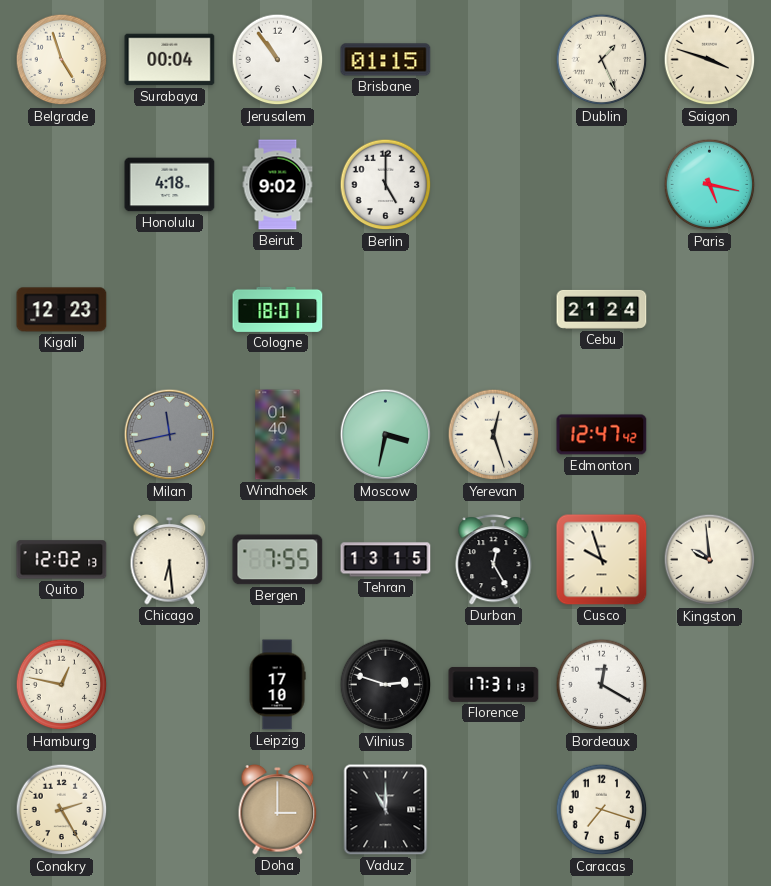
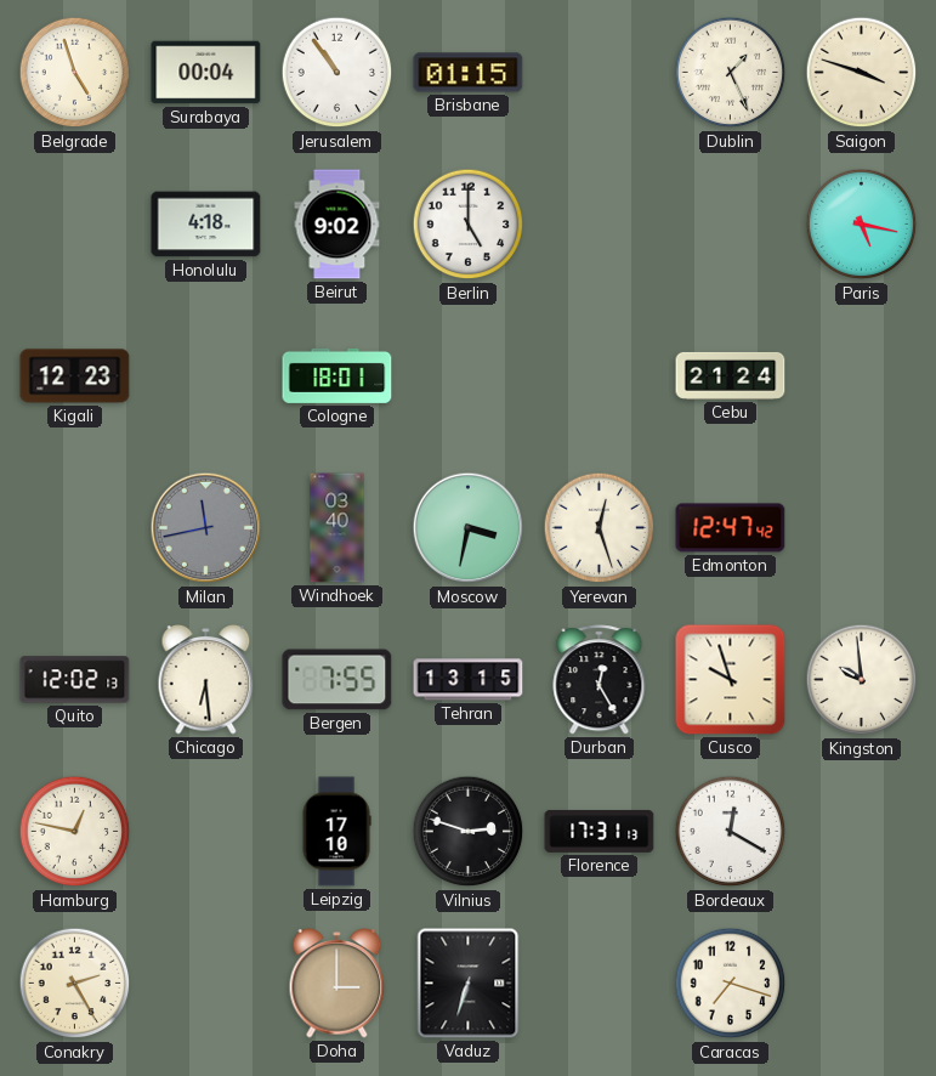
Windhoek: 01:40 -> 03:40 (337, 528)
Vaduz: 11:00 -> 6:33 (469, 984)
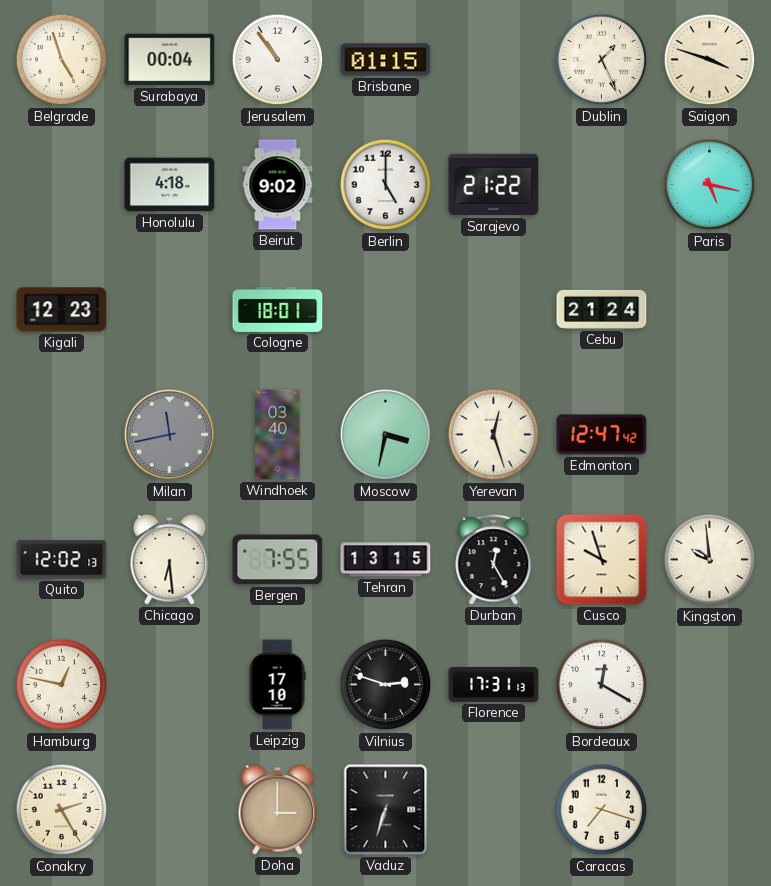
Sarajevo: none -> 21:22 (494, 185)
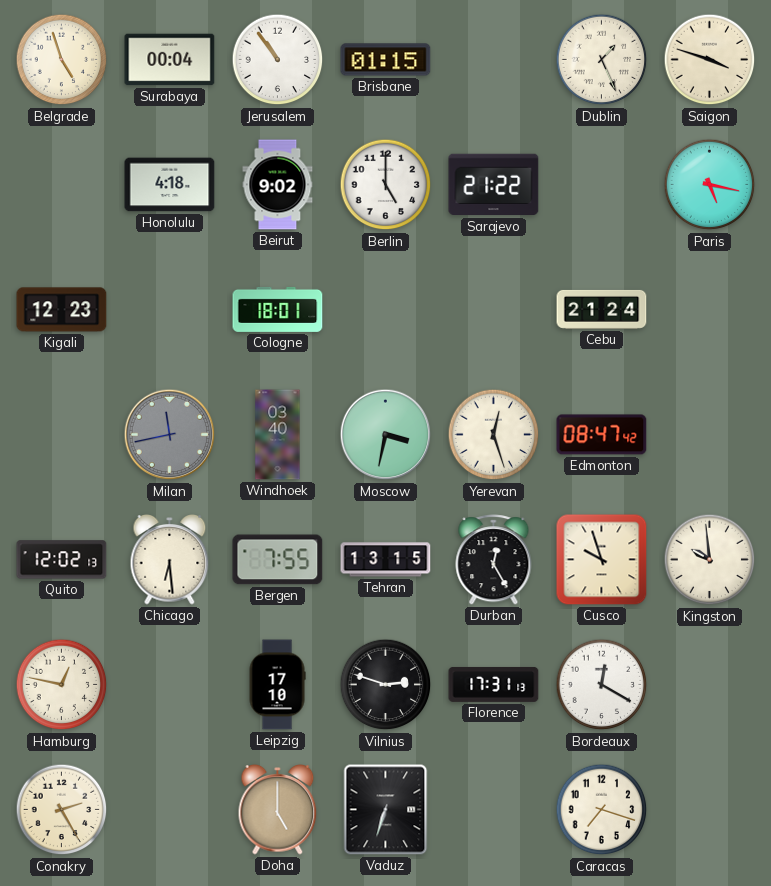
Edmonton: 12:47 -> 08:47 (602, 435)
Doha: 3:00 -> 5:00 (278, 810)
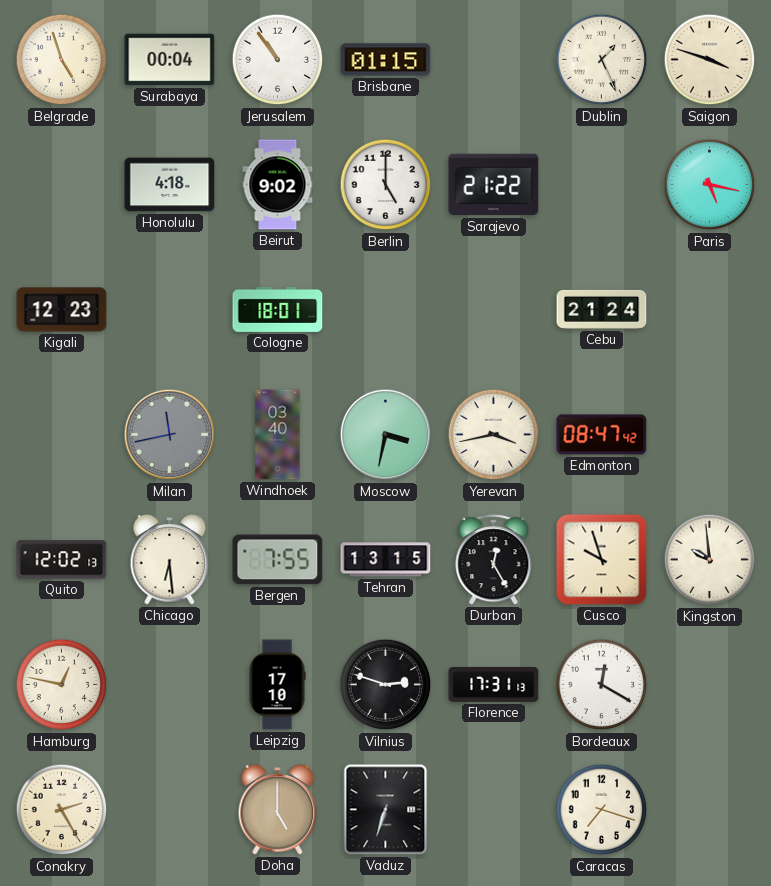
Yerevan: 12:27 -> 3:43 (494, 435)
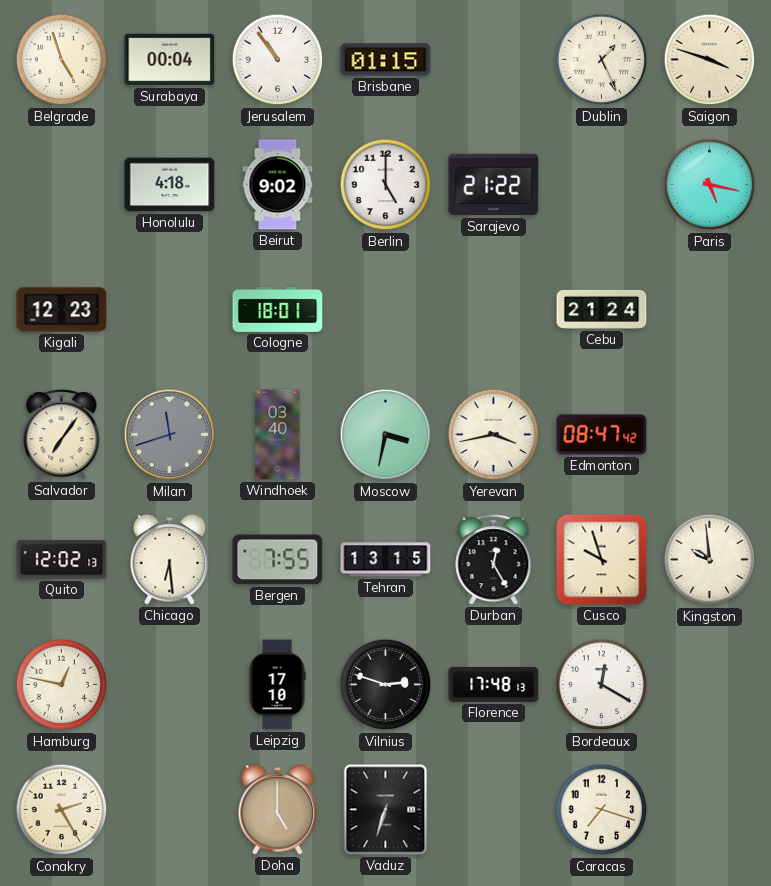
Salvador: none -> 7:06 (62, 435)
Milan: 11:43 -> 11:42 (170, 435)
Florence: 17:31 -> 17:48 (494, 684)
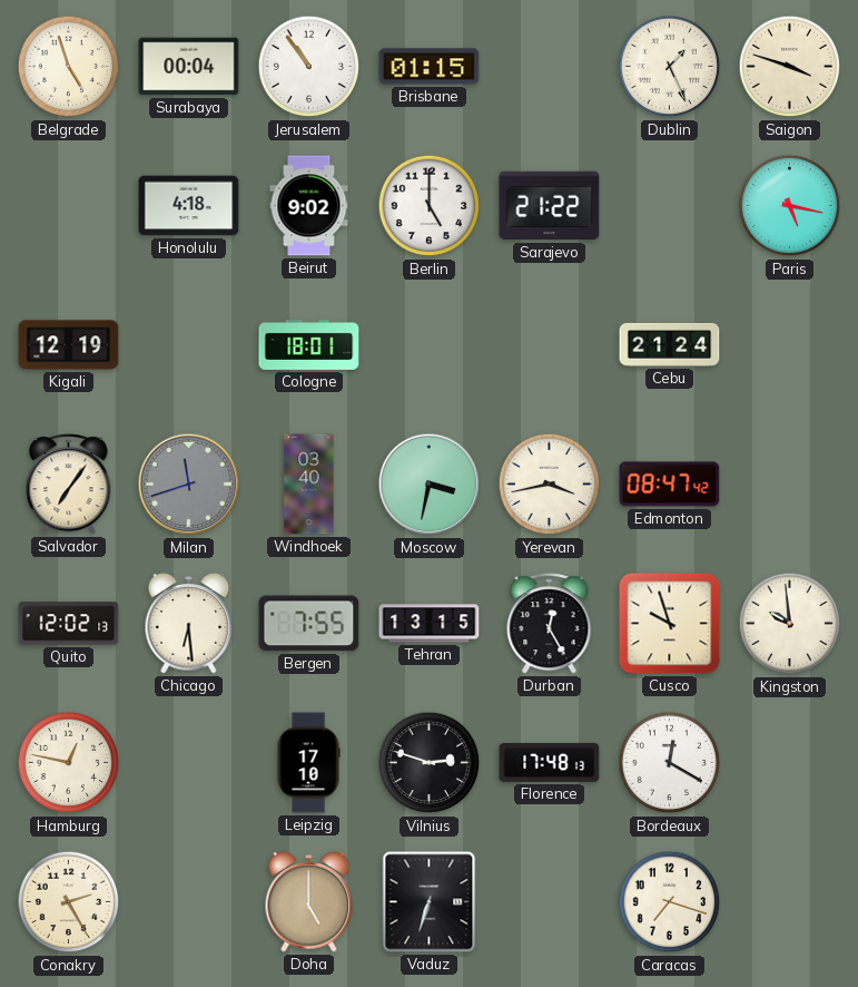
Kigali: 12:23 -> 12:19 (69, 345)
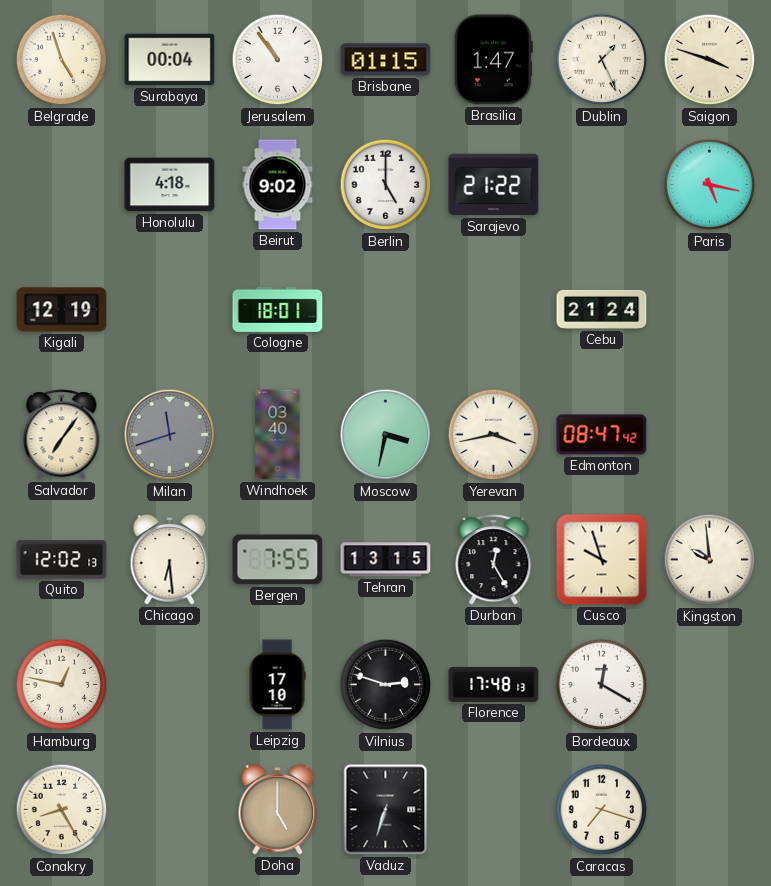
Brasilia: none -> 1:47 (493, 60)
Conakry: 2:25 -> 8:25 (62, 810)
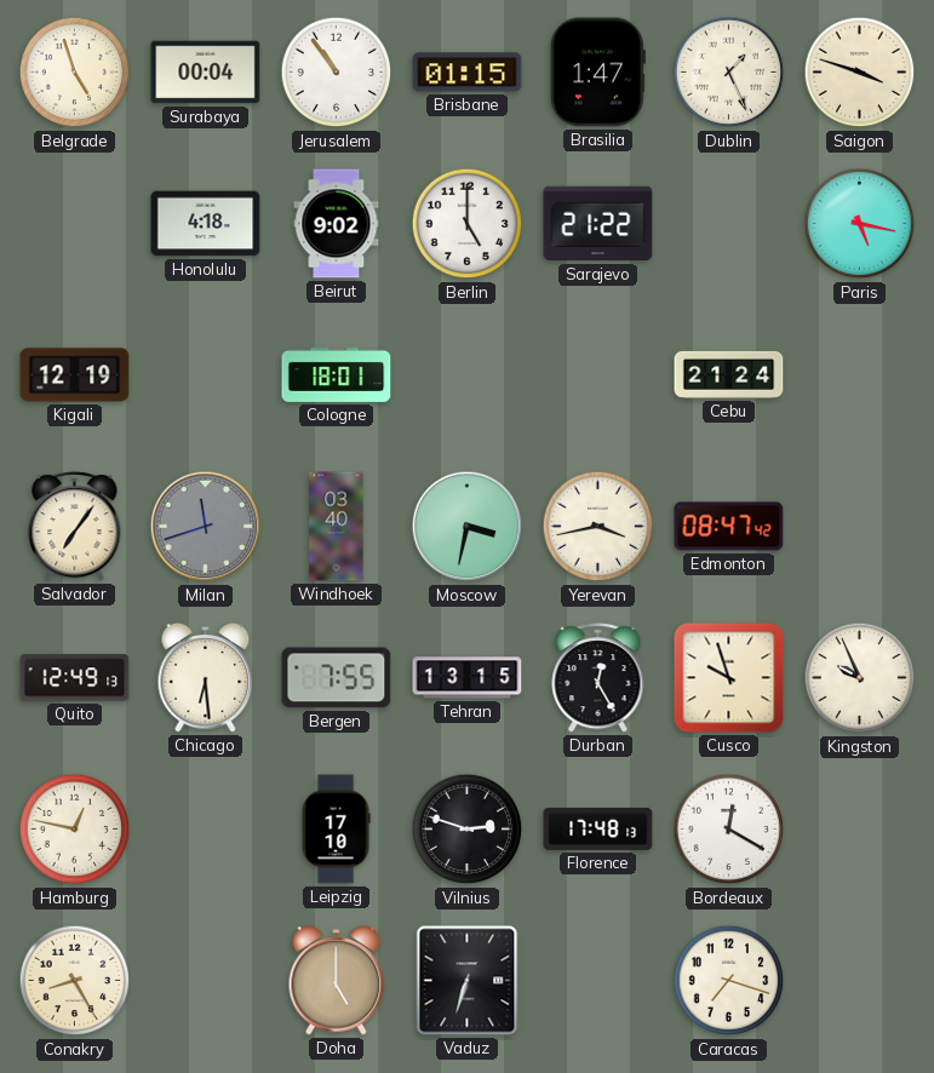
Quito: 12:02 -> 12:49 (75, 678)
Kingston: 9:59 -> 9:56 (860, 678)
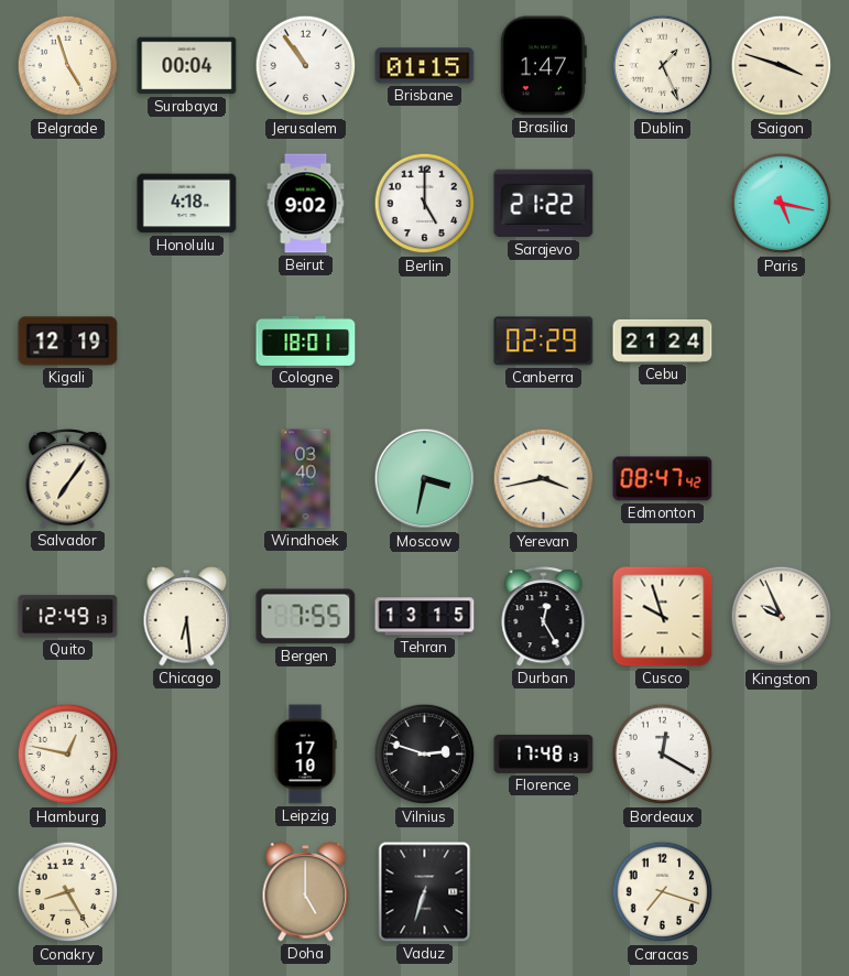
Canberra: none -> 02:29 (544, 341)
Milan: 11:42 -> none (206, 527)
